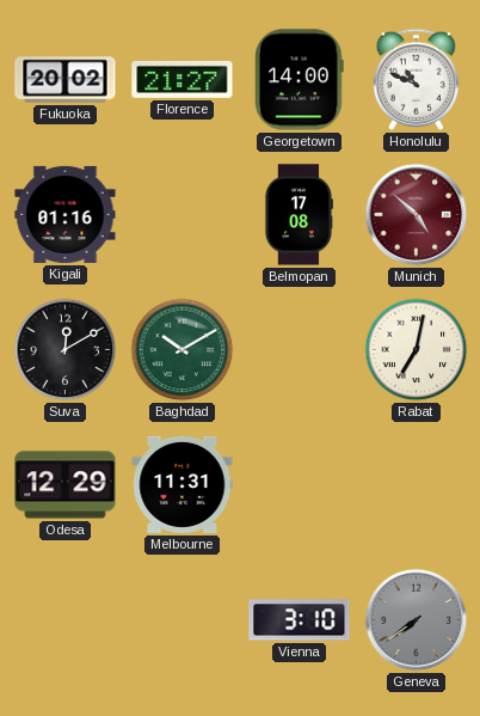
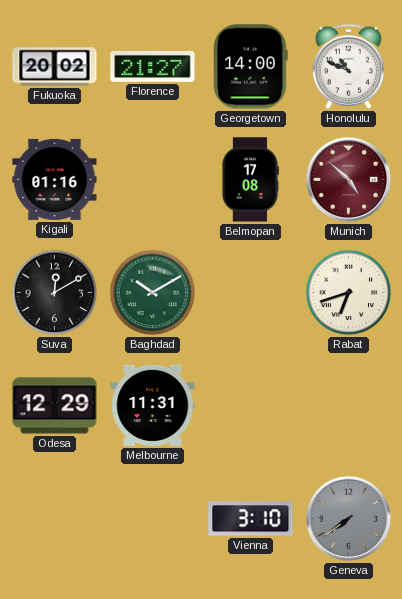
Rabat: 7:02 -> 6:42 (349, 293)
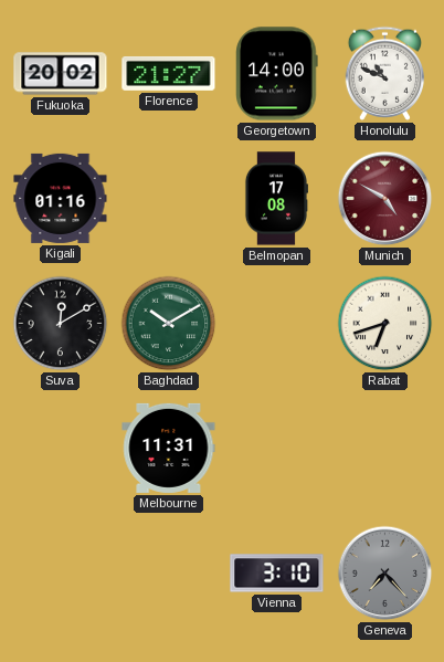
Munich: 4:52 -> 4:50 (385, 199)
Odesa: 12:29 -> none (55, 406)
Geneva: 7:39 -> 7:23 (385, 574)
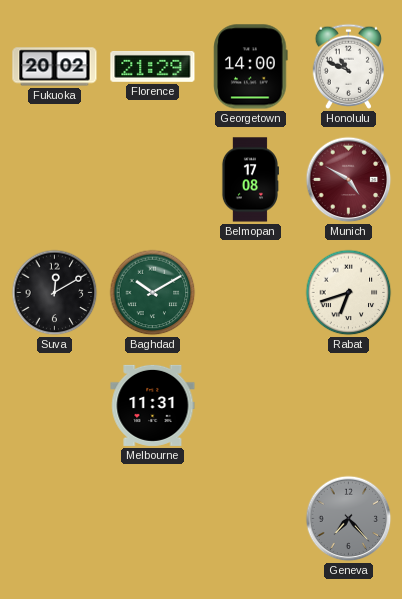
Florence: 21:27 -> 21:29 (153, 66)
Kigali: 01:16 -> none (61, 198)
Vienna: 3:10 -> none (277, 574)
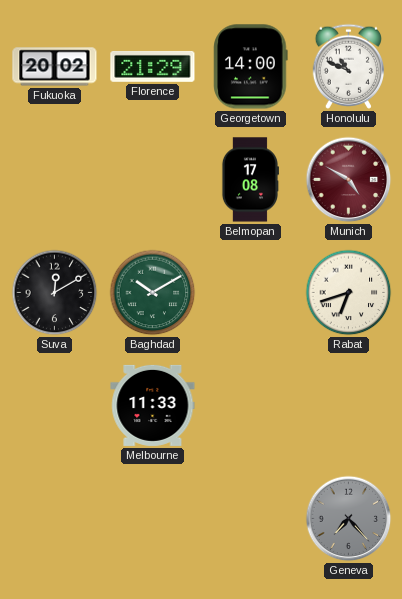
Melbourne: 11:31 -> 11:33 (153, 405)
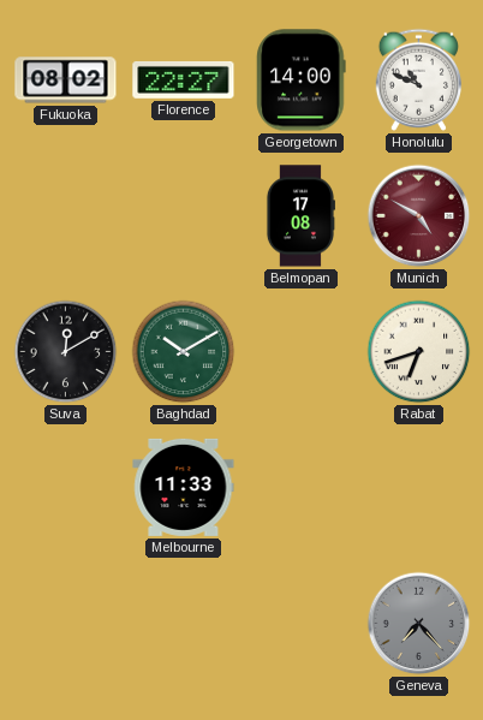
Fukuoka: 20:02 -> 08:02 (66, 81)
Florence: 21:29 -> 22:27 (184, 79)
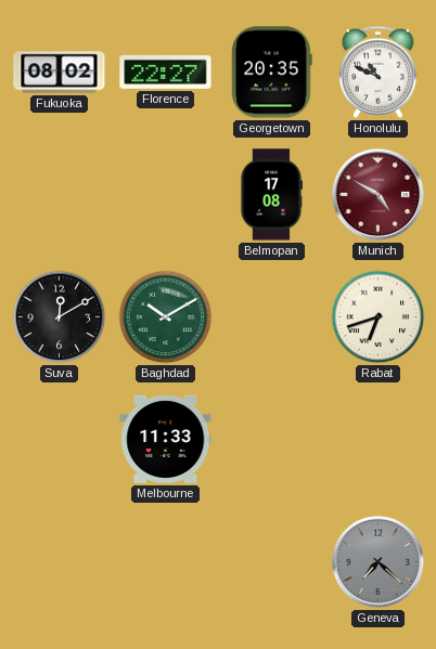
Georgetown: 14:00 -> 20:35 (272, 73)
Geneva: 7:23 -> 7:22 (379, 562)
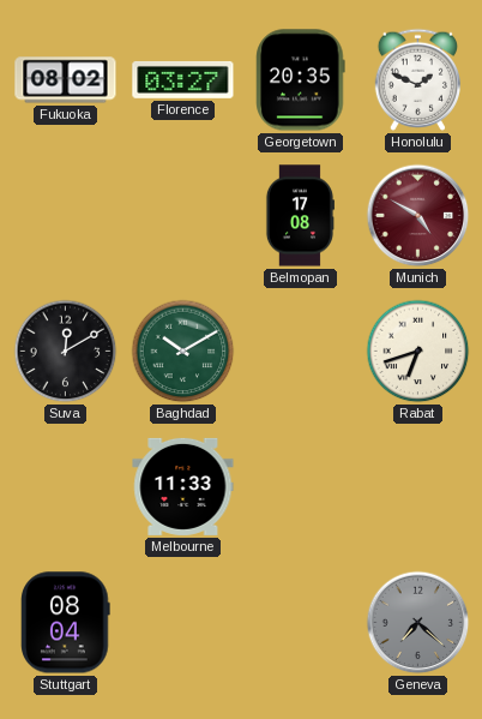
Florence: 22:27 -> 03:27 (183, 79)
Honolulu: 10:49 -> 1:49 (417, 79)
Stuttgart: none -> 08:04 (66, 623)
